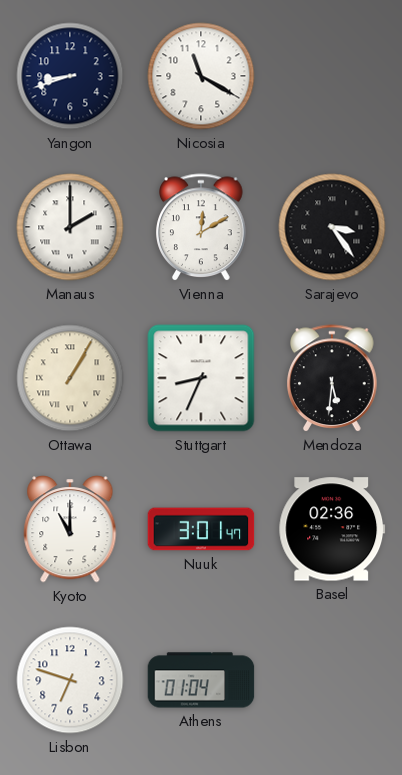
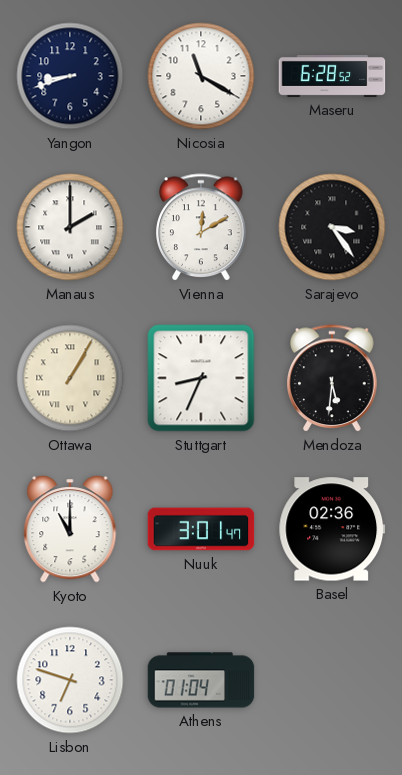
Maseru: none -> 6:28 (332, 76)
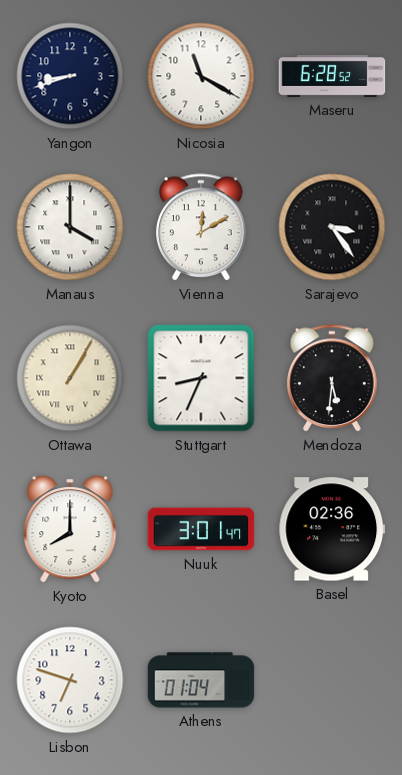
Manaus: 2:00 -> 4:00 (70, 227)
Kyoto: 11:00 -> 8:00 (70, 529)
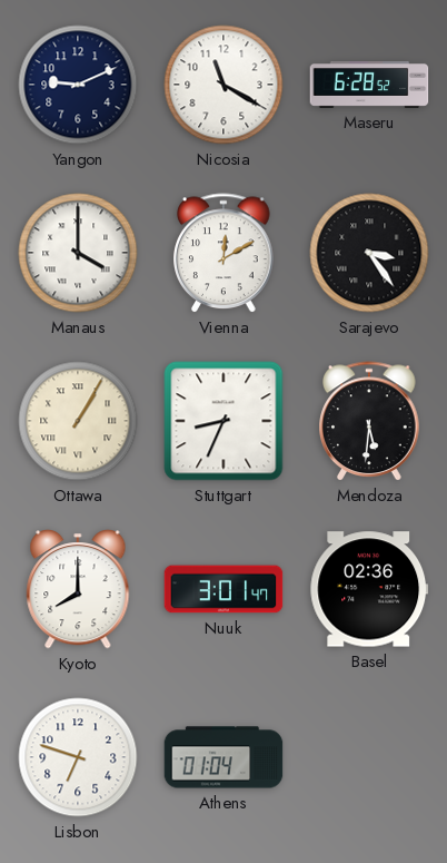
Yangon: 8:42 -> 9:11 (78, 85)
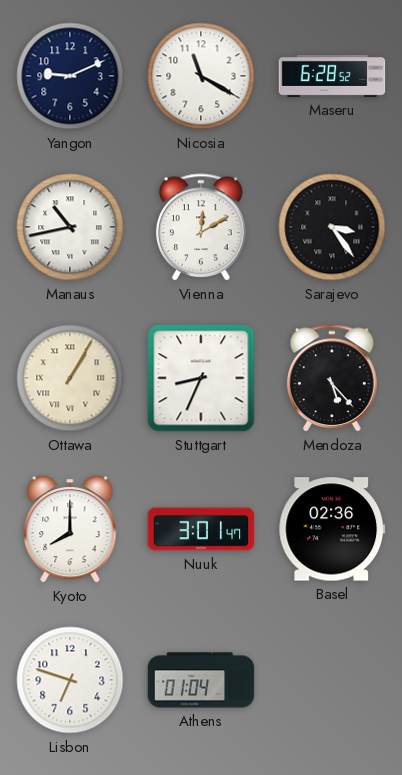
Manaus: 4:00 -> 10:43 (70, 227)
Mendoza: 5:31 -> 5:23 (332, 378)
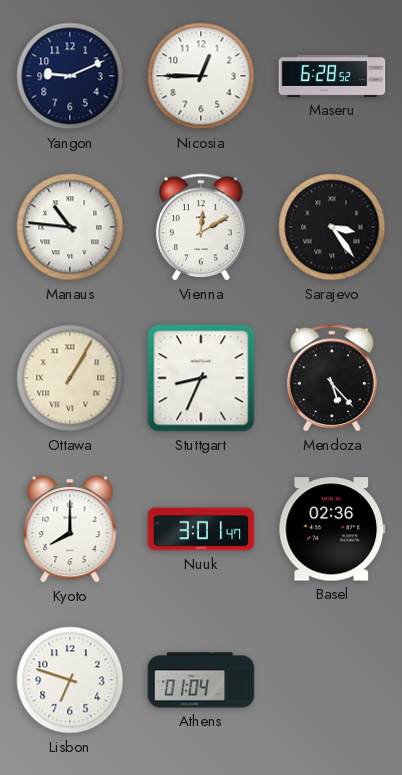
Nicosia: 11:20 -> 12:45 (201, 76)
Manaus: 10:43 -> 10:46 (70, 227)
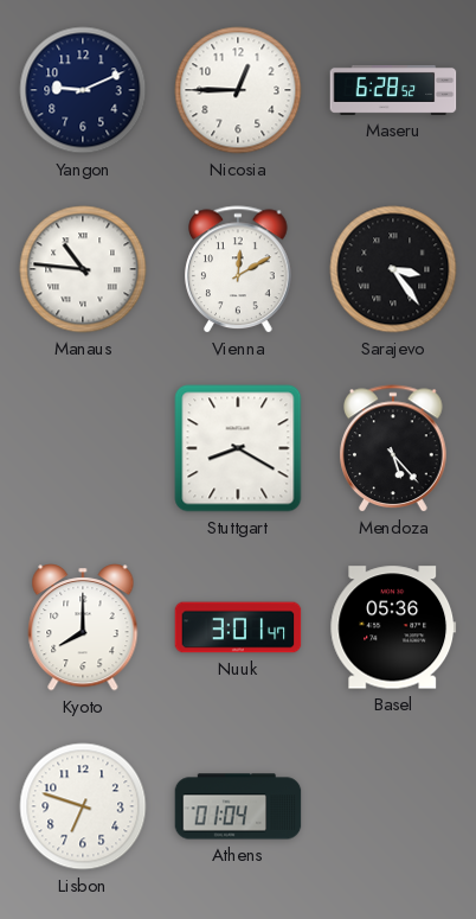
Ottawa: 1:05 -> none (70, 378)
Stuttgart: 8:34 -> 8:20 (238, 448)
Basel: 02:36 -> 05:36 (393, 627)
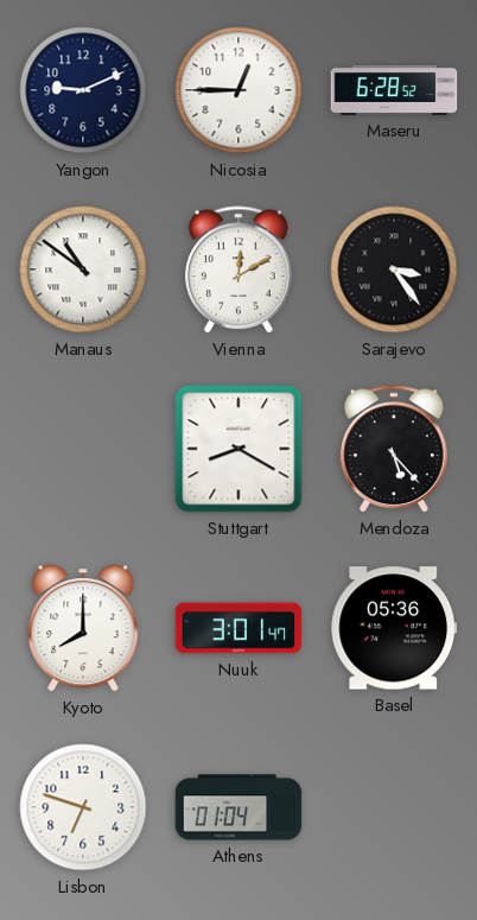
Manaus: 10:46 -> 10:51 (83, 269)
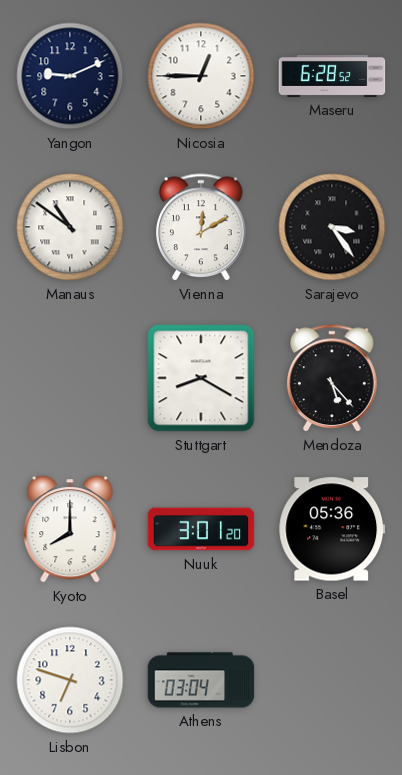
Nuuk: 3:01:47 -> 3:01:20 (201, 529)
Athens: 01:04 -> 03:04 (201, 680)
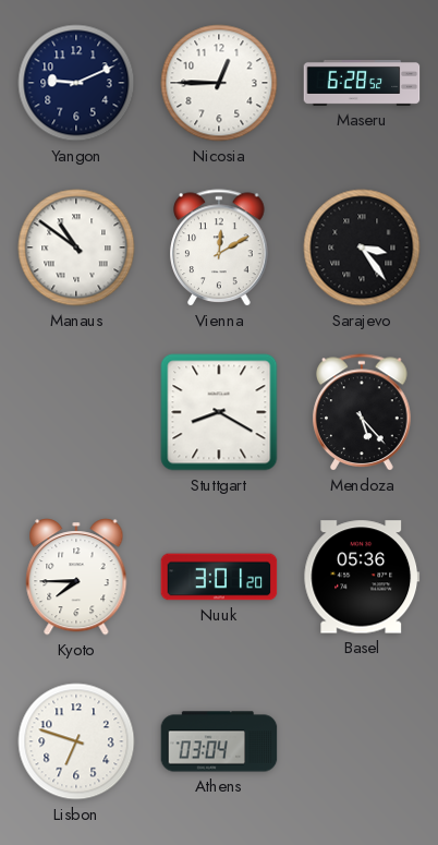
Kyoto: 8:00 -> 7:45 (76, 577)
